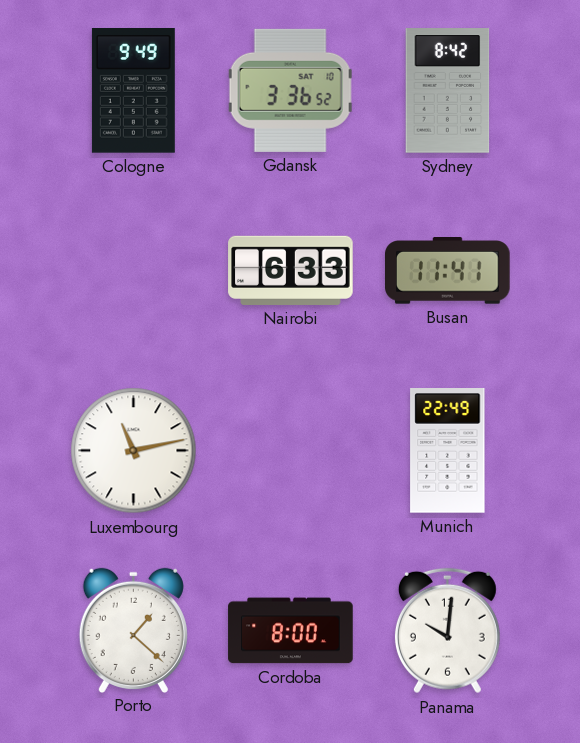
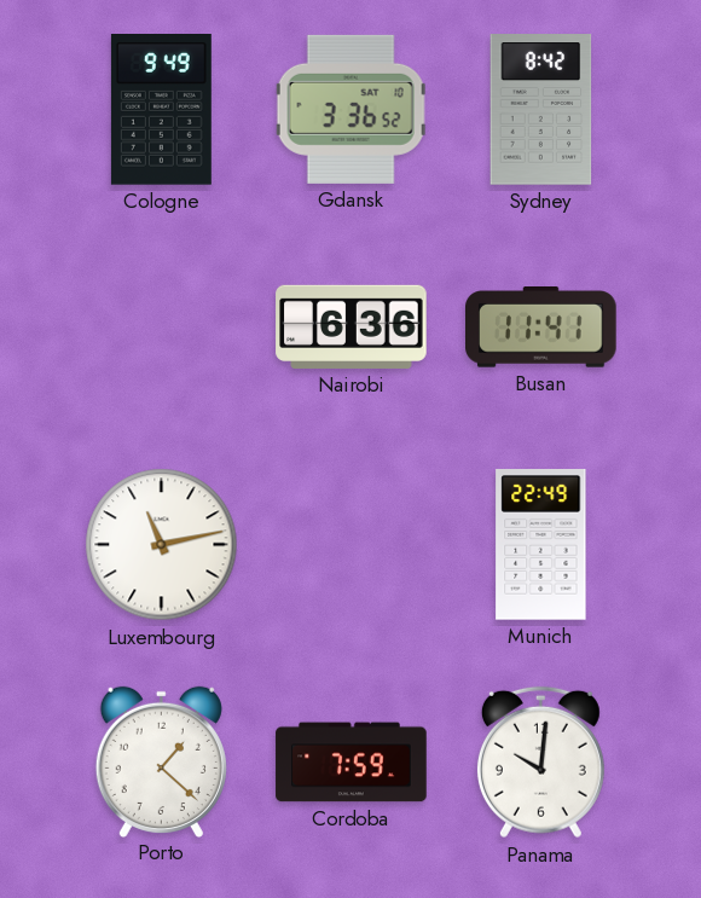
Nairobi: 6:33 -> 6:36 (352, 326)
Cordoba: 8:00 -> 7:59 (352, 763)
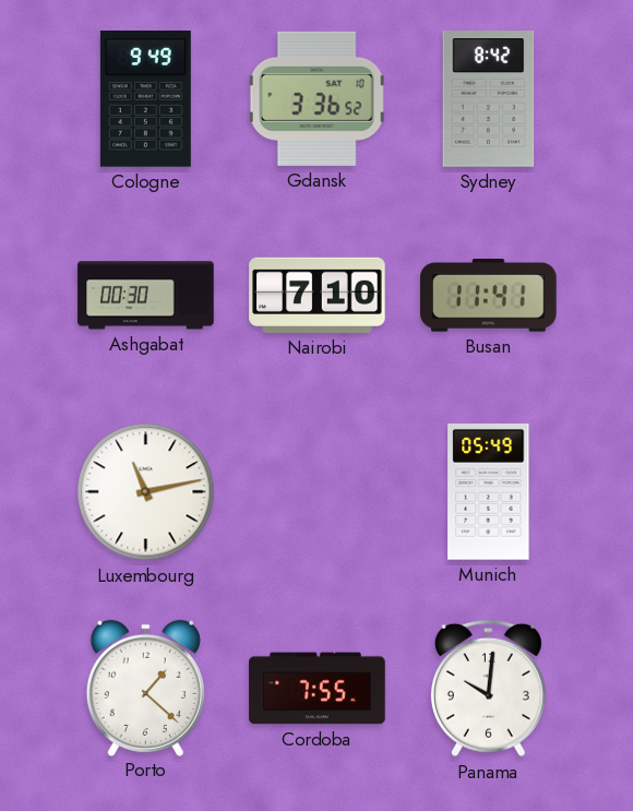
Ashgabat: none -> 00:30 (146, 296)
Nairobi: 6:36 -> 7:10 (318, 295)
Munich: 22:49 -> 05:49 (489, 492)
Cordoba: 7:59 -> 7:55 (318, 689)
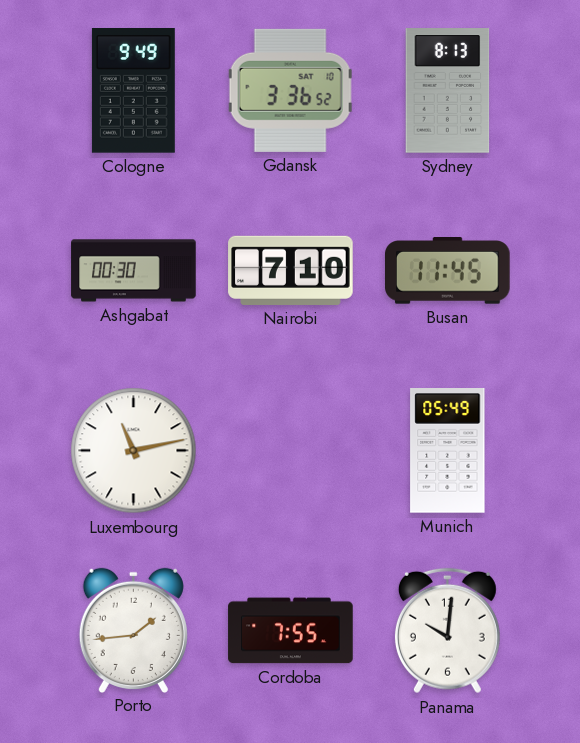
Sydney: 8:42 -> 8:13 (448, 91)
Busan: 11:41 -> 11:45 (448, 271)
Porto: 1:22 -> 1:44 (133, 630)
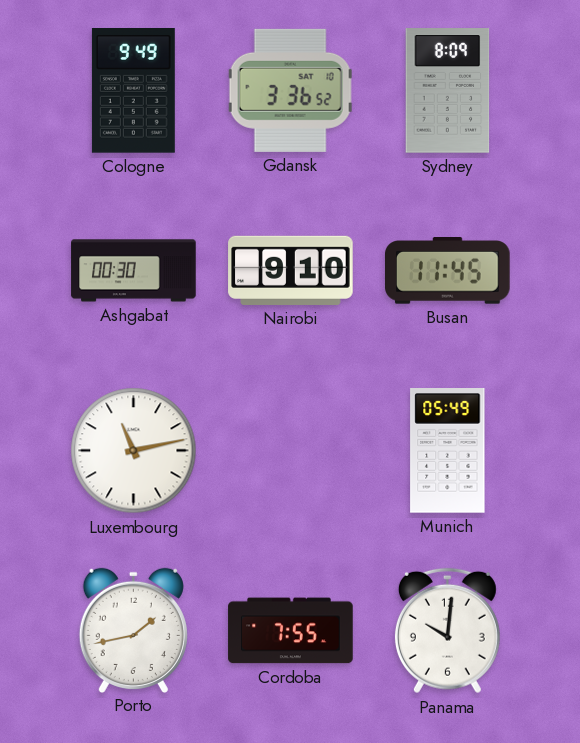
Sydney: 8:13 -> 8:09 (448, 91)
Nairobi: 7:10 -> 9:10 (291, 270)
Porto: 1:44 -> 1:43 (133, 630)
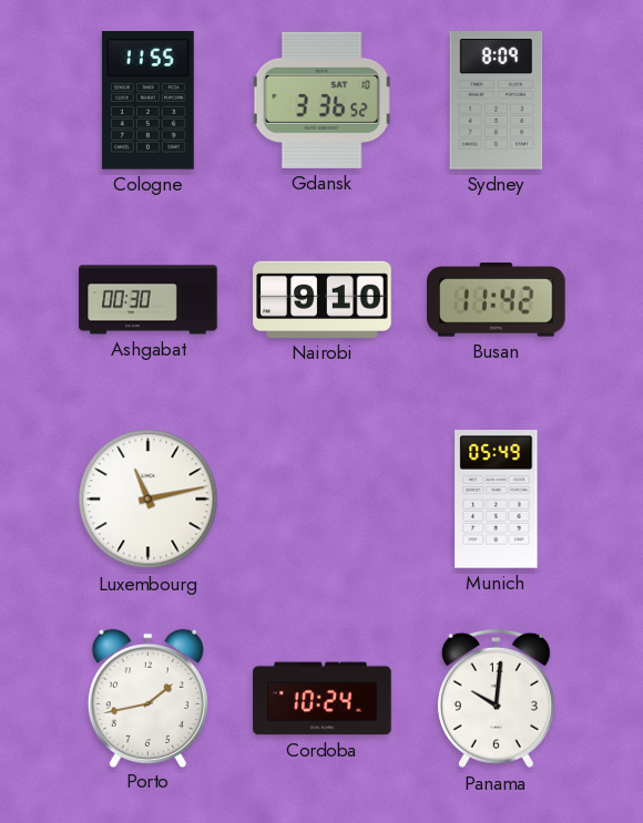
Cologne: 9:49 -> 11:55 (147, 101)
Busan: 11:45 -> 11:42 (497, 300)
Cordoba: 7:55 -> 10:24 (323, 699)
